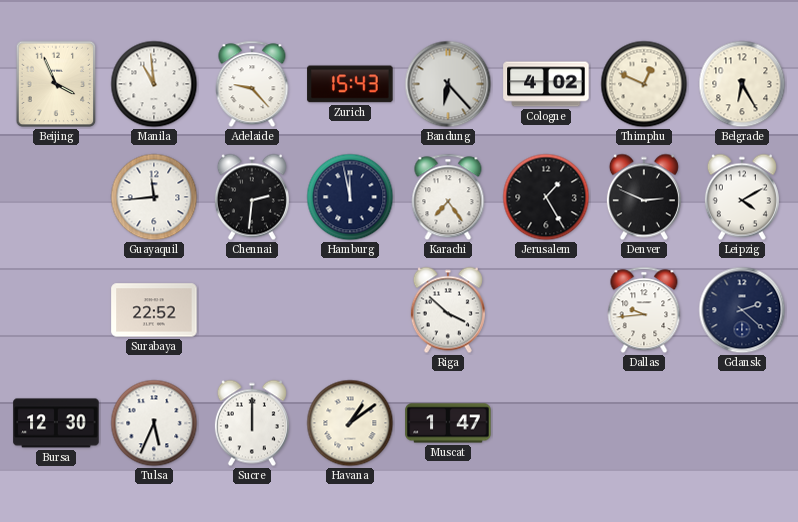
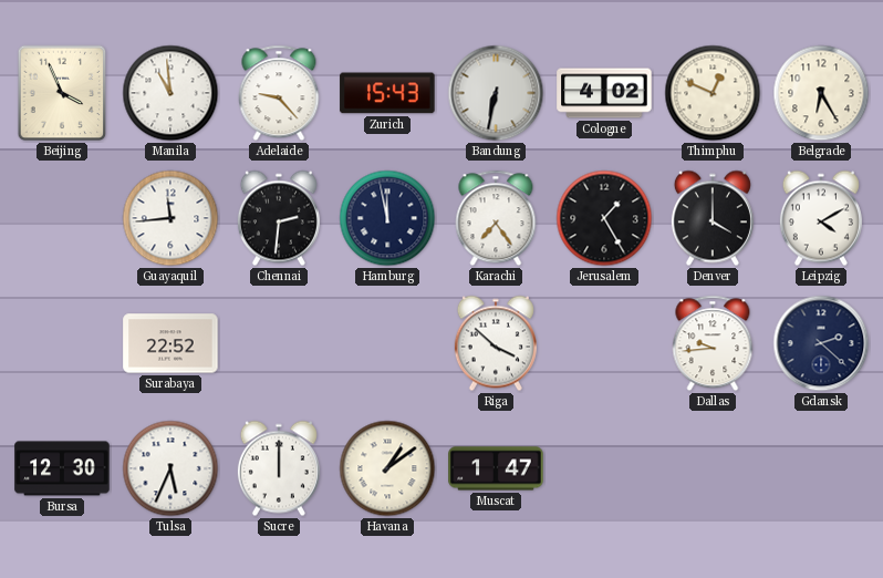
Bandung: 6:23 -> 6:32 (496, 93)
Denver: 2:49 -> 4:00 (713, 218)
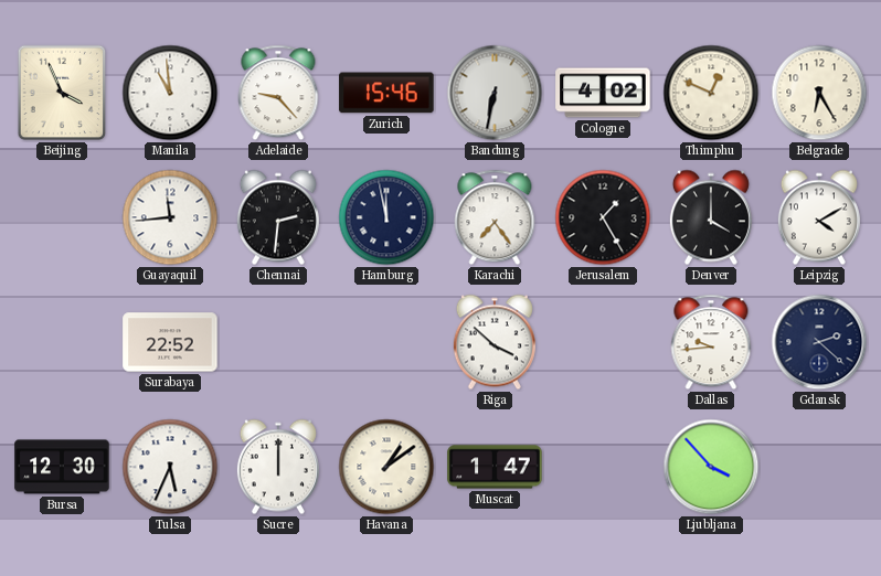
Zurich: 15:43 -> 15:46 (386, 93)
Ljubljana: none -> 3:53 (711, 467)
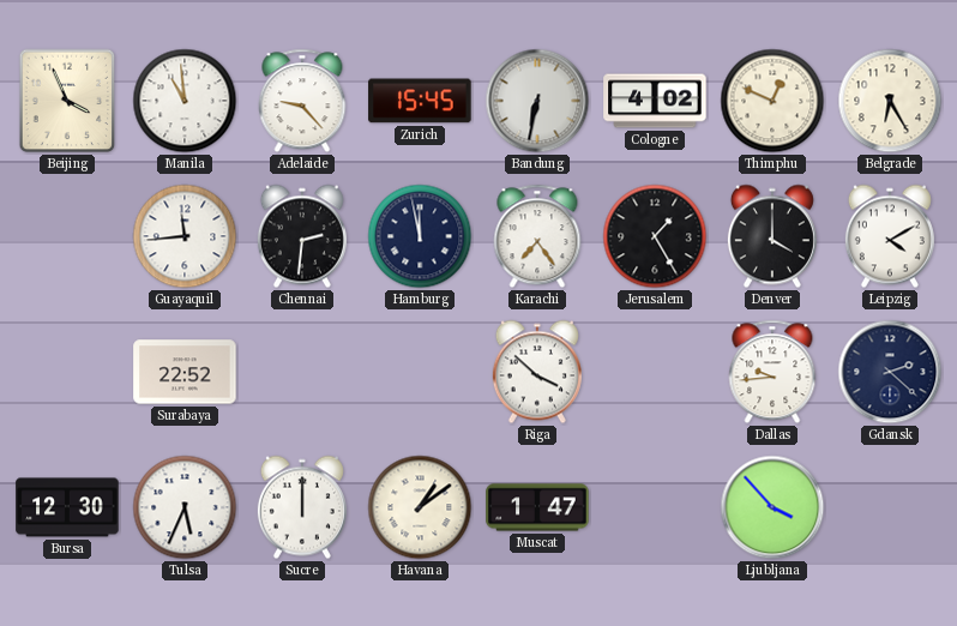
Zurich: 15:46 -> 15:45 (420, 101)
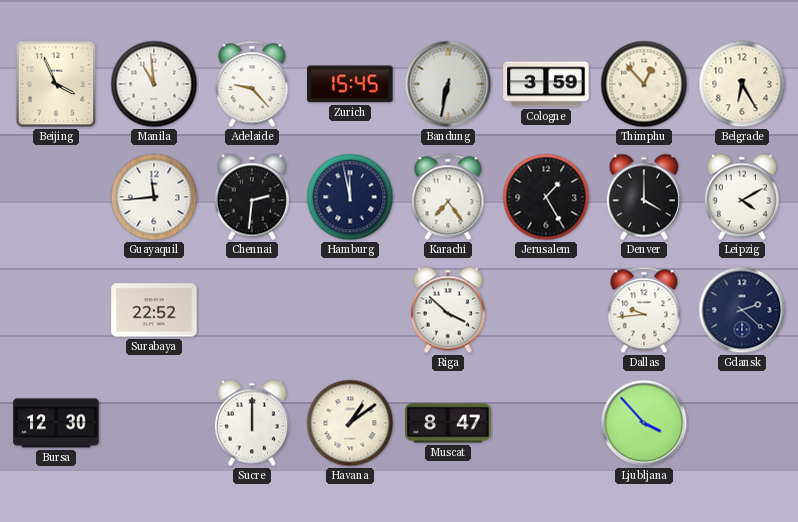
Cologne: 4:02 -> 3:59 (546, 84)
Thimphu: 12:49 -> 12:53 (644, 84)
Tulsa: 5:34 -> none (185, 507)
Muscat: 1:47 -> 8:47 (448, 423)
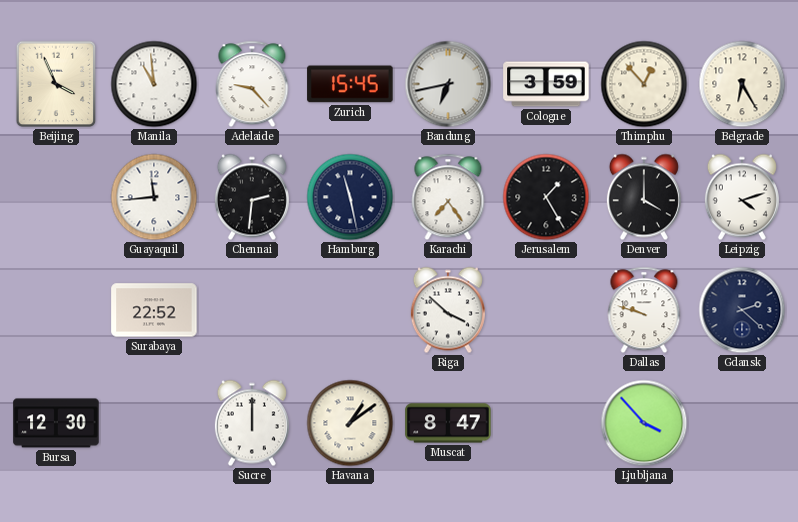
Bandung: 6:32 -> 6:43 (448, 84)
Hamburg: 11:58 -> 11:28 (350, 197)
Leipzig: 4:10 -> 4:12 (742, 197)
Dallas: 9:44 -> 9:48 (644, 310)
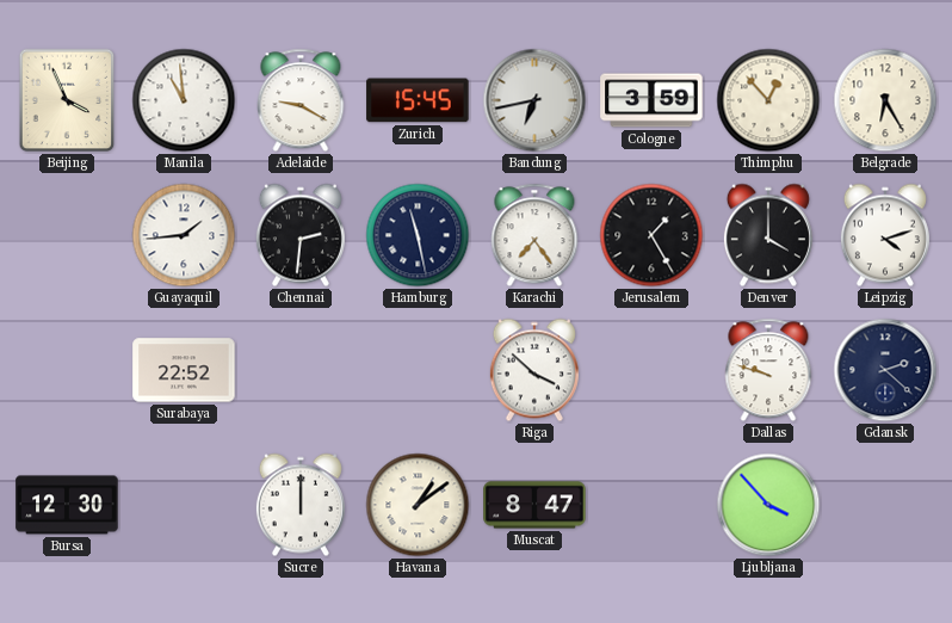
Adelaide: 9:23 -> 9:20 (301, 100)
Guayaquil: 11:44 -> 1:44 (184, 235)
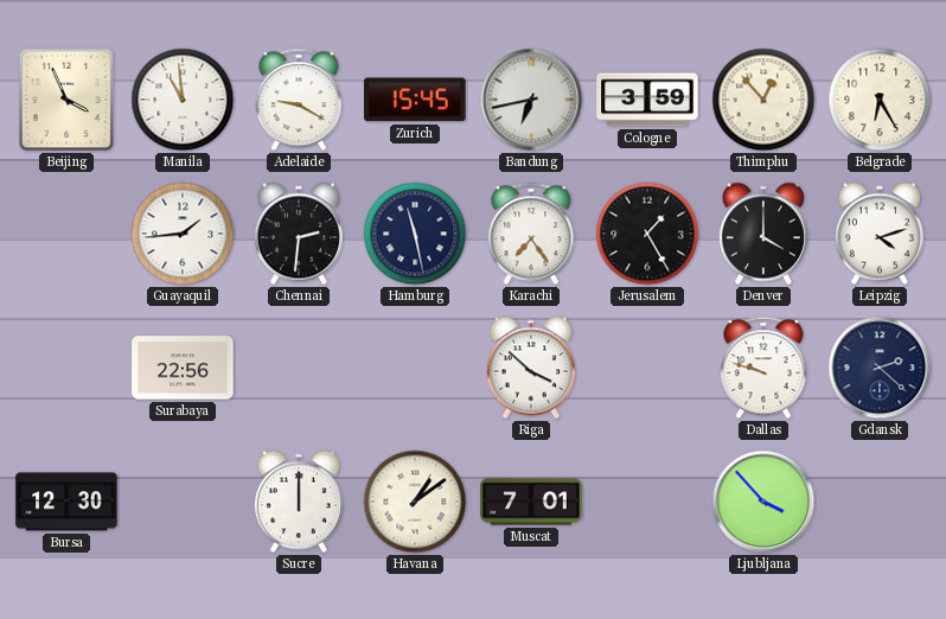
Surabaya: 22:52 -> 22:56 (183, 368)
Muscat: 8:47 -> 7:01 (531, 502)
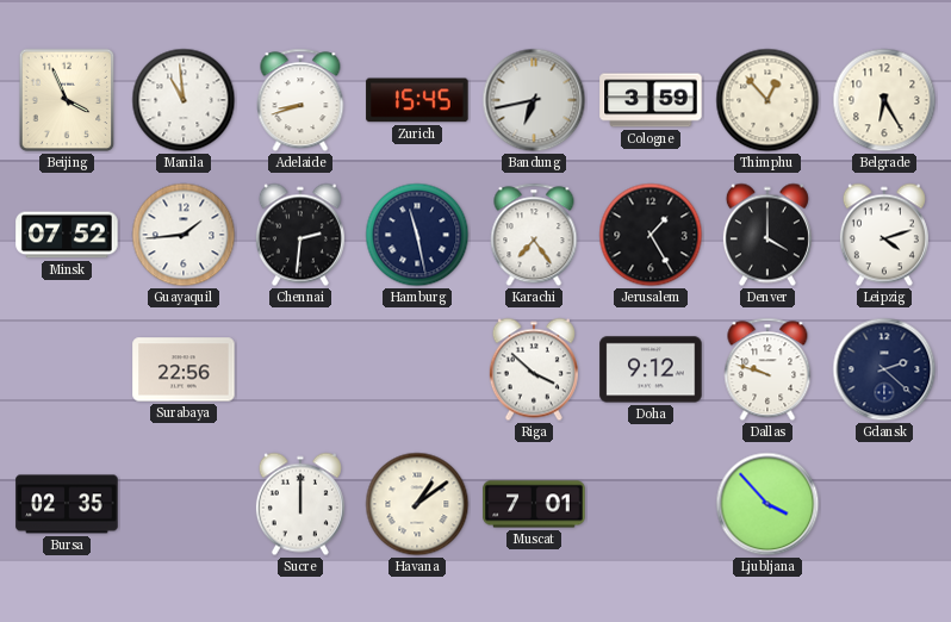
Adelaide: 9:20 -> 8:42 (300, 100)
Minsk: none -> 07:52 (67, 235)
Doha: none -> 9:12 (651, 369)
Bursa: 12:30 -> 02:35 (67, 504)
